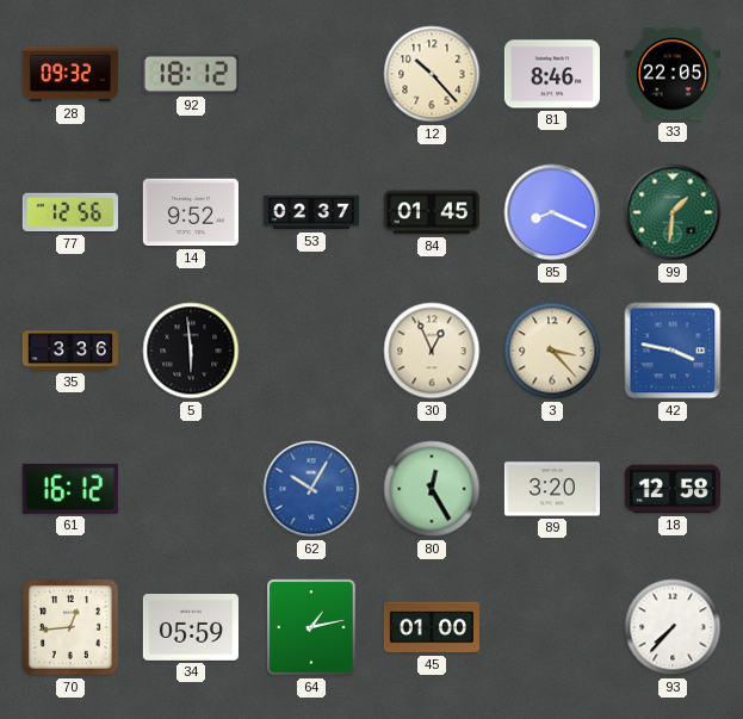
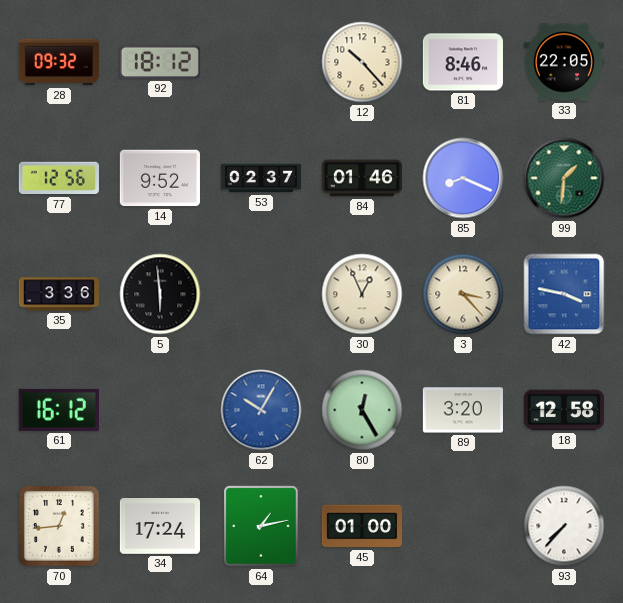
84: 01:45 -> 01:46 (361, 178)
34: 05:59 -> 17:24 (159, 527)
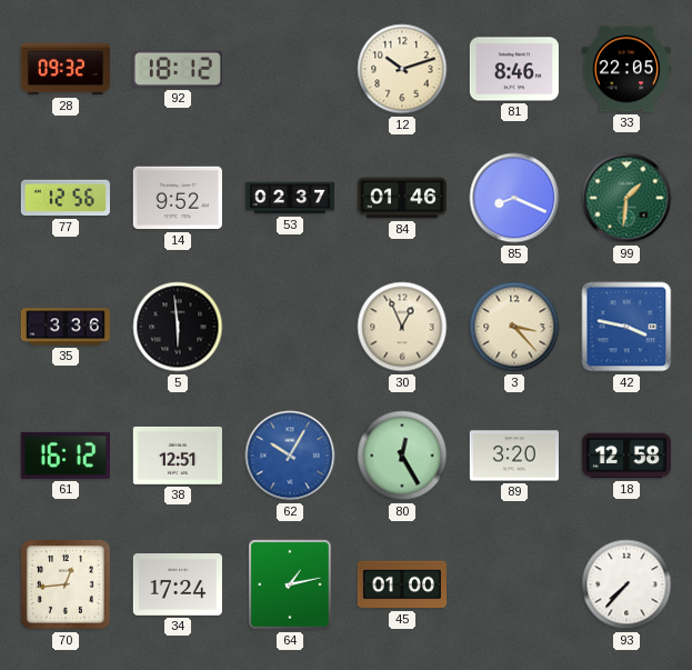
12: 10:23 -> 10:12 (402, 69)
38: none -> 12:51 (178, 456)
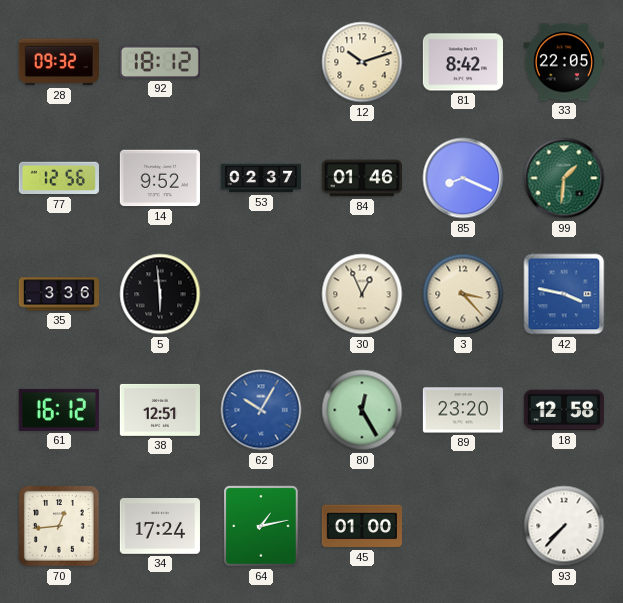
81: 8:46 -> 8:42 (463, 62)
89: 3:20 -> 23:20 (463, 410)
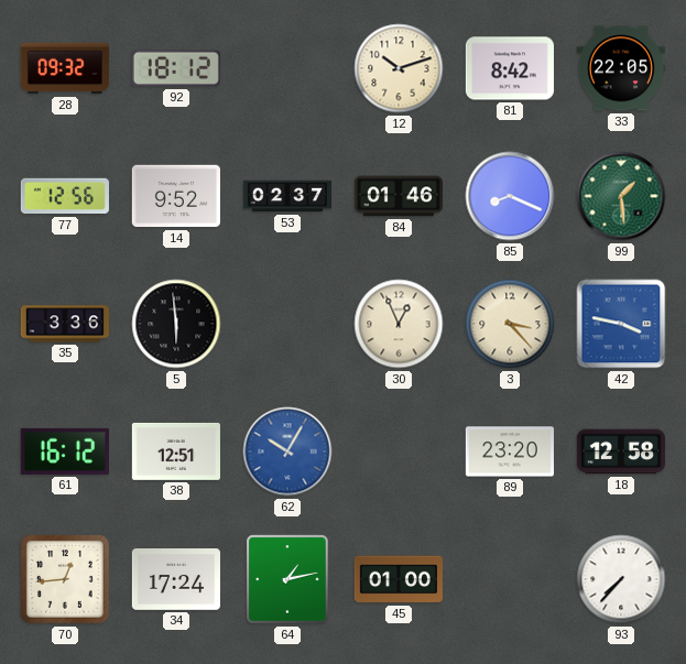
99: 1:31 -> 1:29 (621, 196)
80: 12:25 -> none (362, 410)
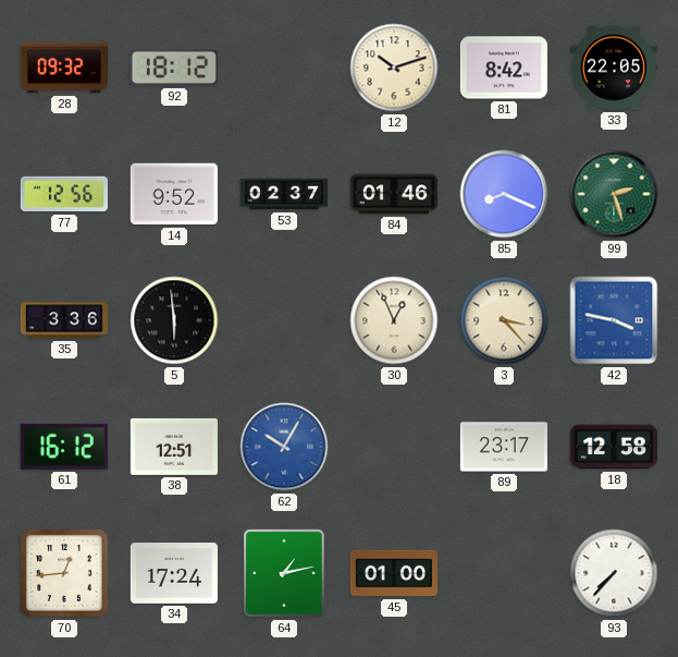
99: 1:29 -> 2:27 (614, 194)
89: 23:20 -> 23:17 (504, 447)
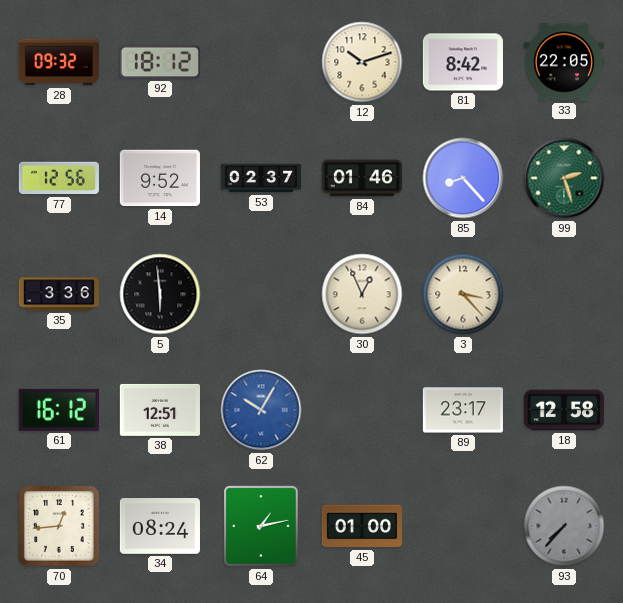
85: 8:19 -> 8:23 (463, 178)
42: 3:47 -> none (614, 320)
34: 17:24 -> 08:24 (159, 527)
93 dial: white -> grey (564, 526)
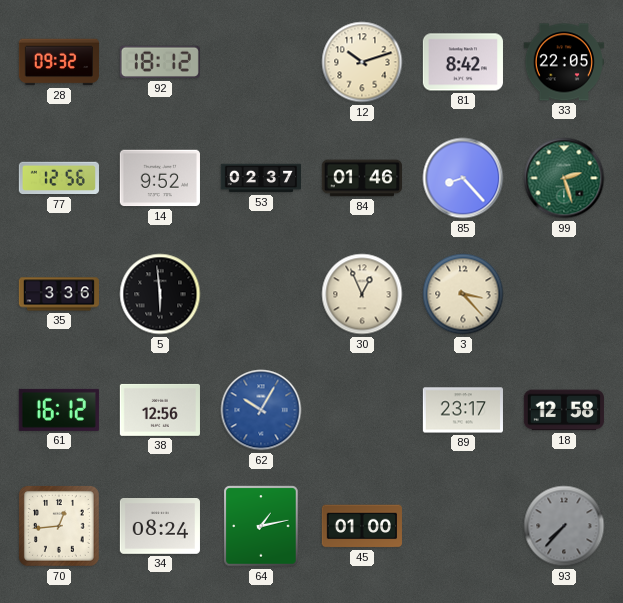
38: 12:51 -> 12:56 (160, 410)
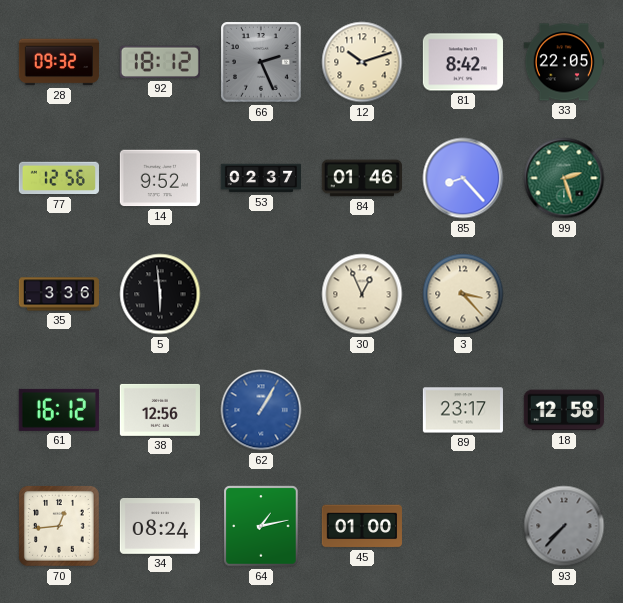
66: none -> 2:26 (262, 63)
62: 10:05 -> 1:05 (261, 410)
